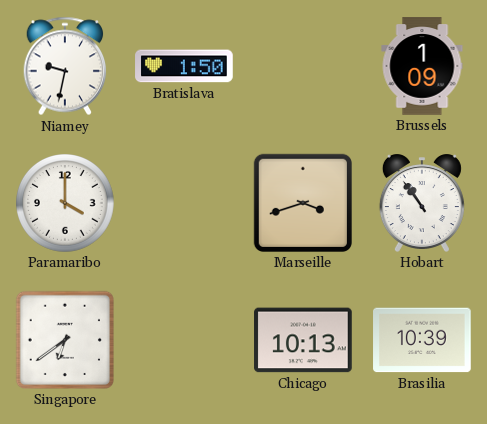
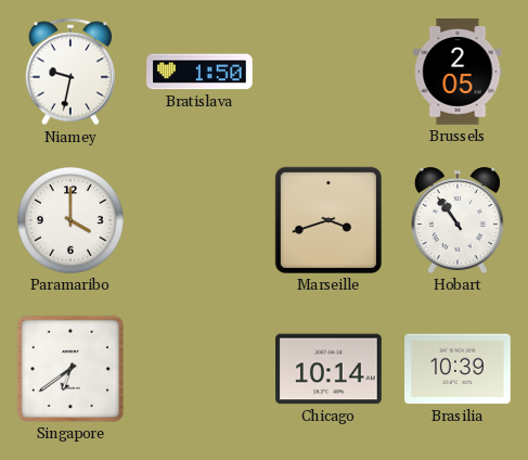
Brussels: 1:09 -> 2:05 (458, 72)
Chicago: 10:13 -> 10:14 (329, 369)
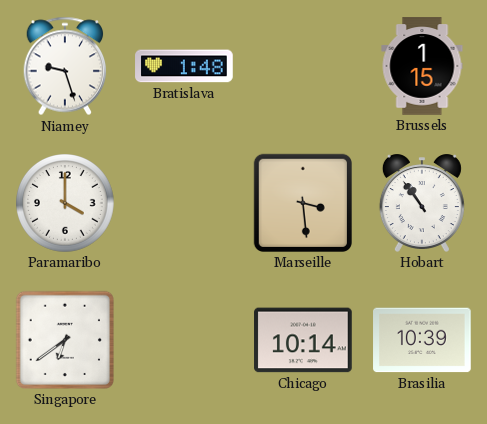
Niamey: 9:32 -> 9:27 (65, 66)
Bratislava: 1:50 -> 1:48 (184, 66)
Brussels: 2:05 -> 1:15 (422, 66)
Marseille: 3:42 -> 3:29 (303, 203)
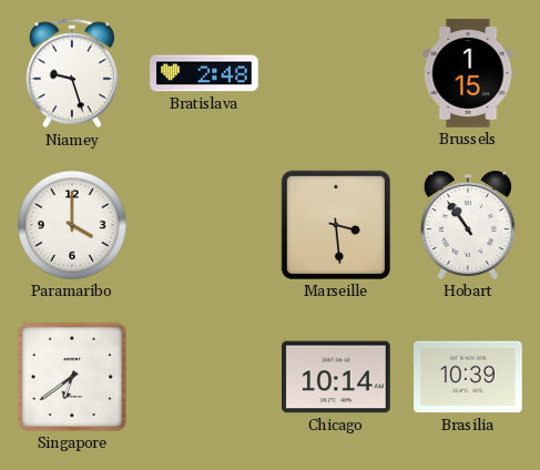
Bratislava: 1:48 -> 2:48 (204, 73)
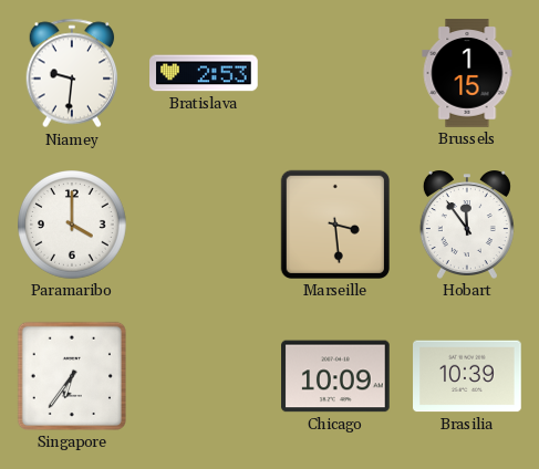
Niamey: 9:27 -> 9:31 (72, 73)
Bratislava: 2:48 -> 2:53 (204, 73)
Hobart: 10:54 -> 11:54 (467, 225)
Singapore: 6:39 -> 6:36 (72, 376)
Chicago: 10:14 -> 10:09 (335, 376)
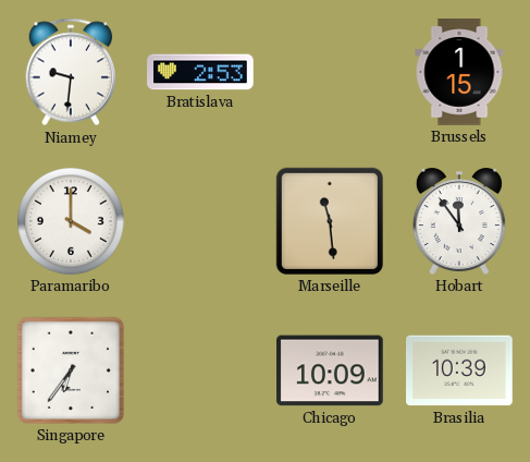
Marseille: 3:29 -> 11:29 (330, 221)
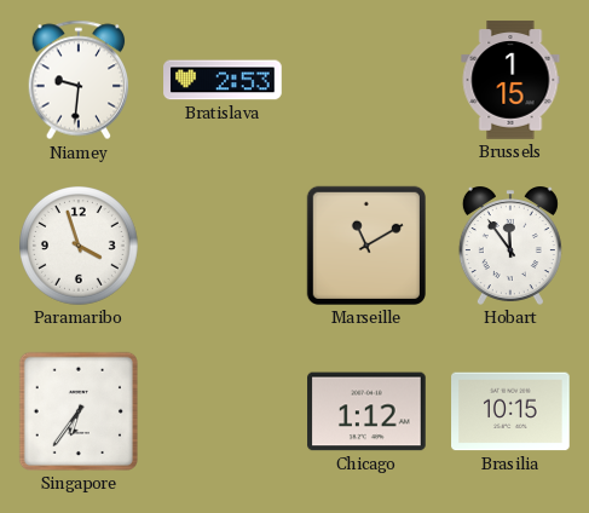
Paramaribo: 4:00 -> 3:57 (80, 247)
Marseille: 11:29 -> 11:10 (366, 246)
Chicago: 10:09 -> 1:12 (366, 411)
Brasilia: 10:39 -> 10:15 (510, 411)
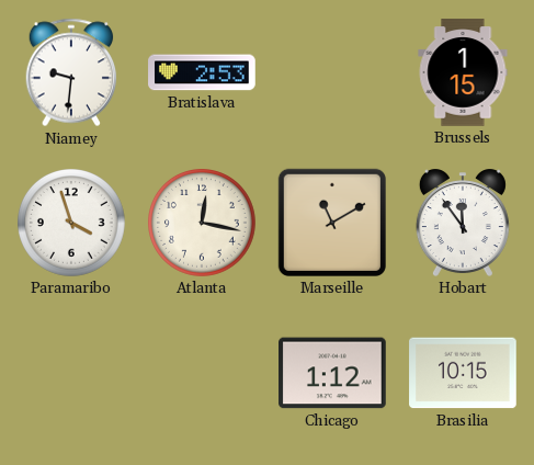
Atlanta: none -> 12:17 (203, 224)
Singapore: 6:36 -> none (79, 411)
